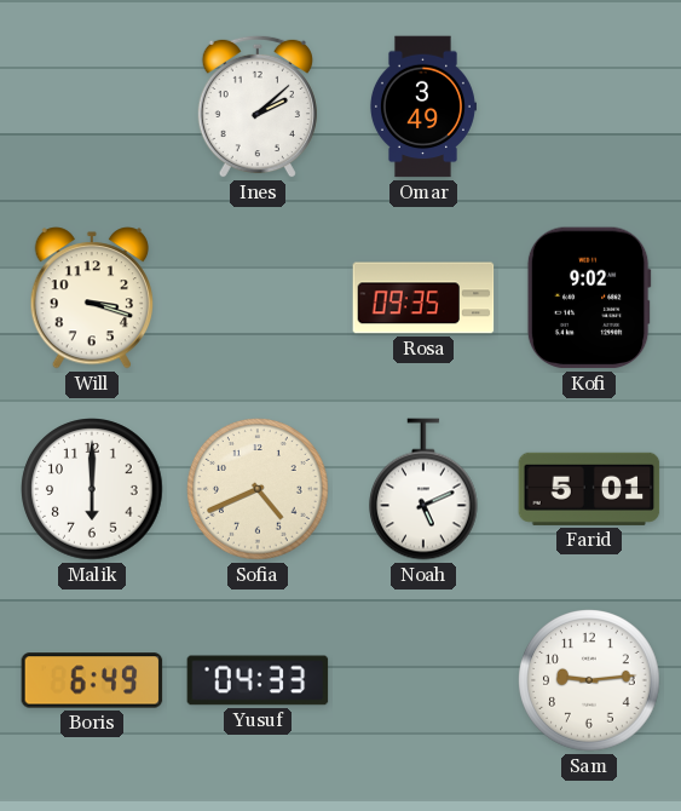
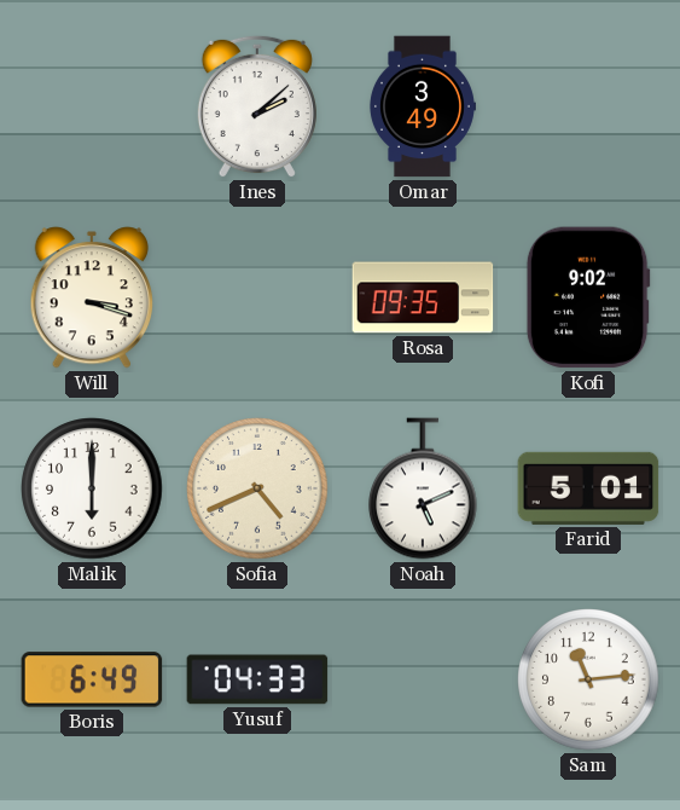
Sam: 9:14 -> 11:14 (588, 679)
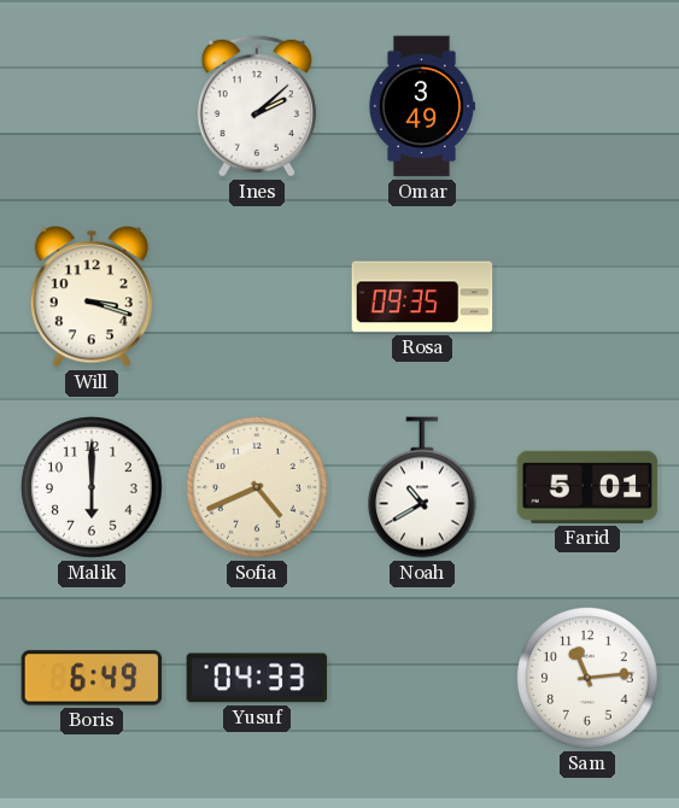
Kofi: 9:02 -> none (588, 297)
Noah: 5:11 -> 10:40 (423, 487)
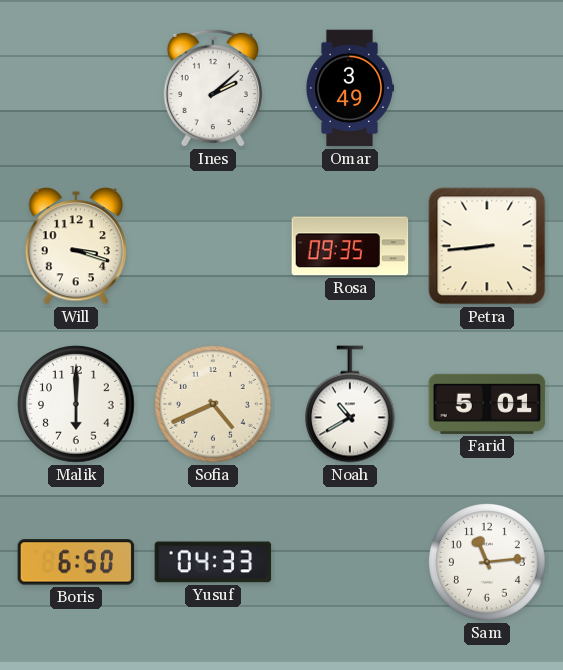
Petra: none -> 8:44 (487, 246)
Boris: 6:49 -> 6:50 (76, 562)
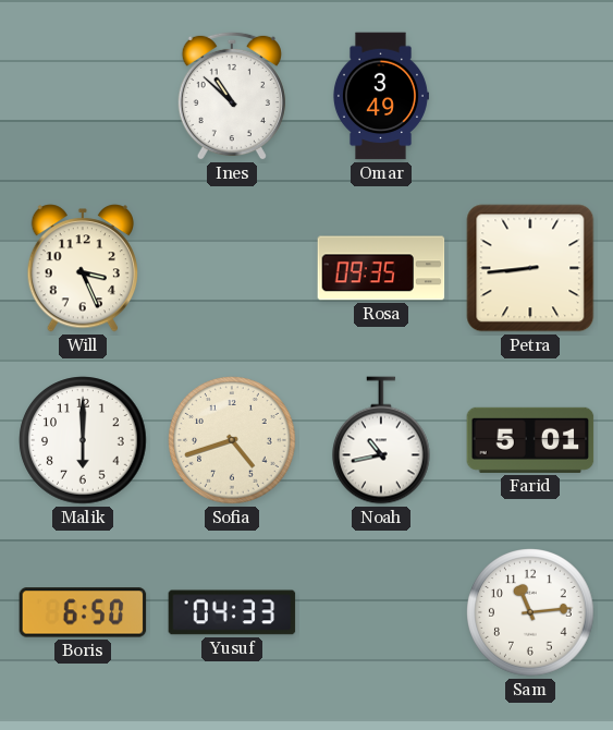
Ines: 2:08 -> 10:52 (232, 96)
Will: 3:18 -> 3:26 (82, 268)
Sofia: 4:41 -> 4:42 (232, 440)
Noah: 10:40 -> 10:43 (382, 440)
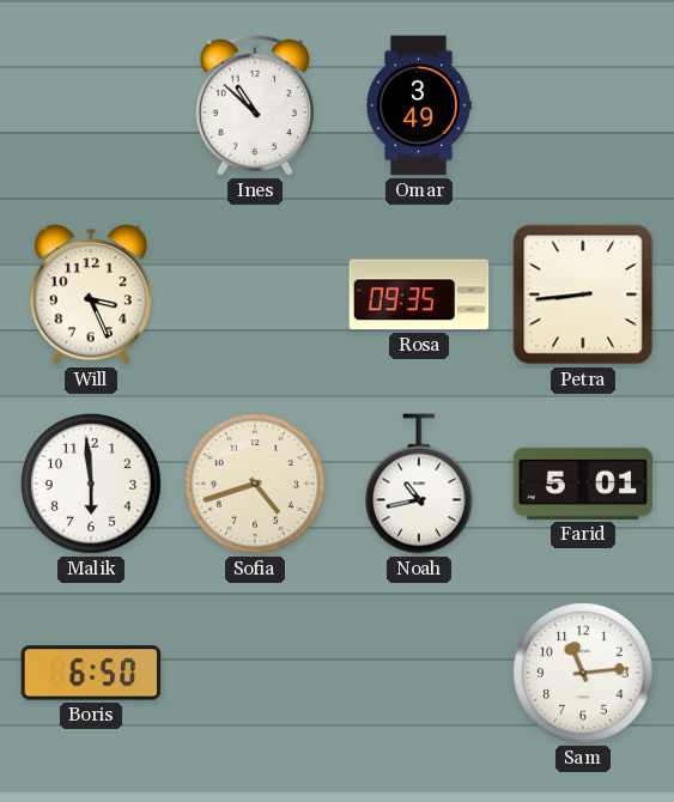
Malik: 6:00 -> 5:59 (91, 484)
Yusuf: 04:33 -> none (232, 612)
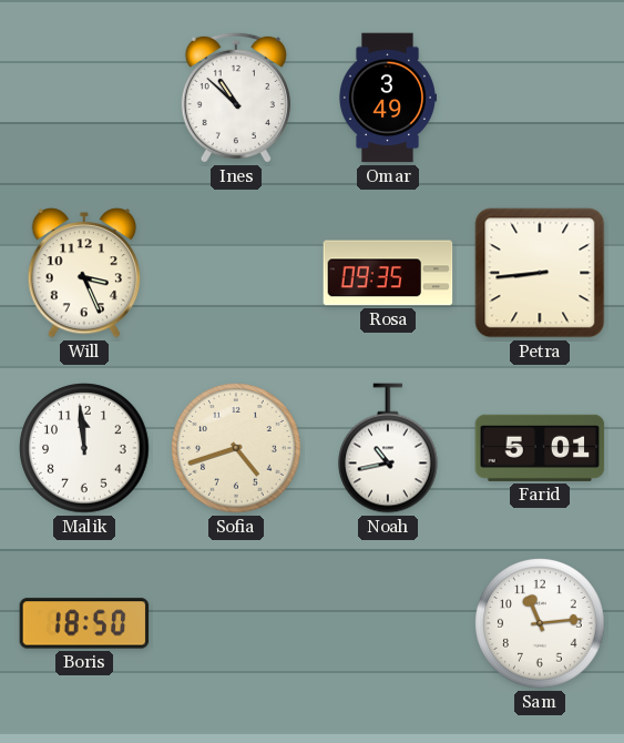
Malik: 5:59 -> 11:59 (84, 448)
Boris: 6:50 -> 18:50 (84, 623)
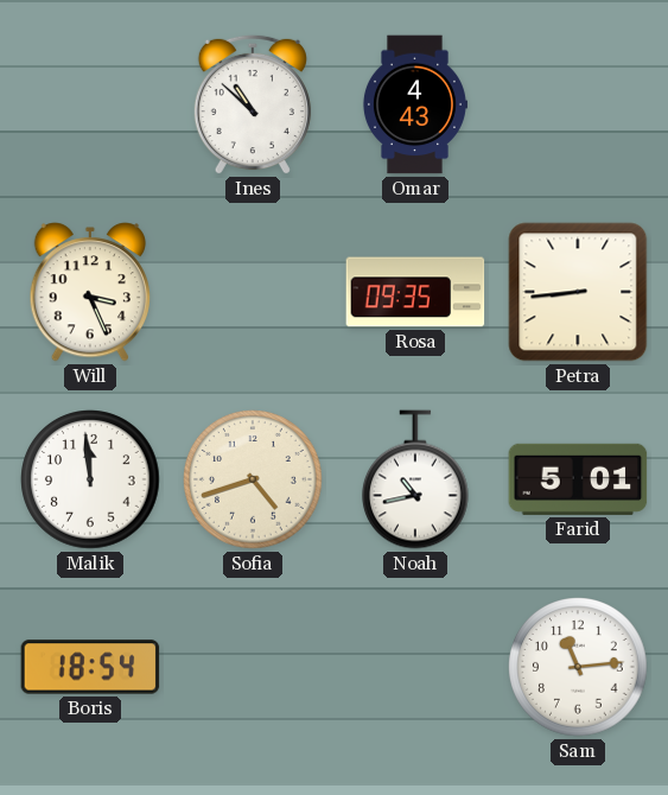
Omar: 3:49 -> 4:43 (414, 104)
Boris: 18:50 -> 18:54 (90, 667)
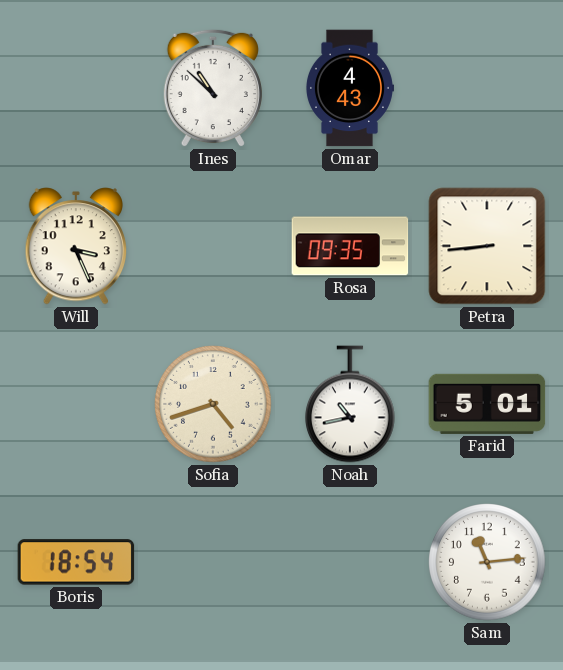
Malik: 11:59 -> none (90, 479)
